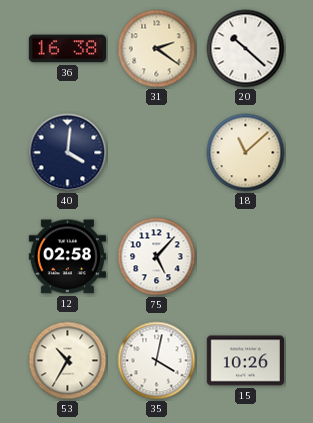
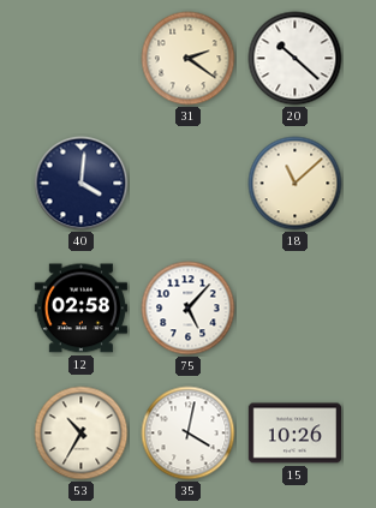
36: 16:38 -> none (67, 49)
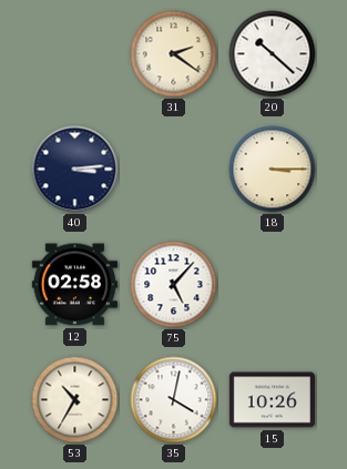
40: 4:01 -> 3:14 (75, 170)
18: 11:08 -> 3:15 (273, 170)
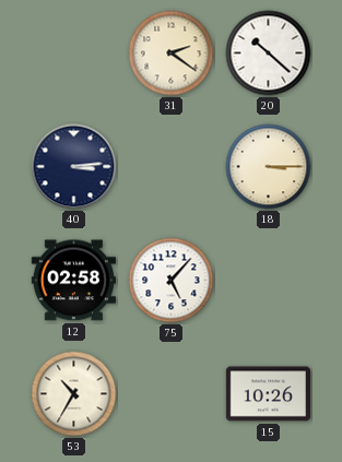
35: 4:02 -> none (174, 400)
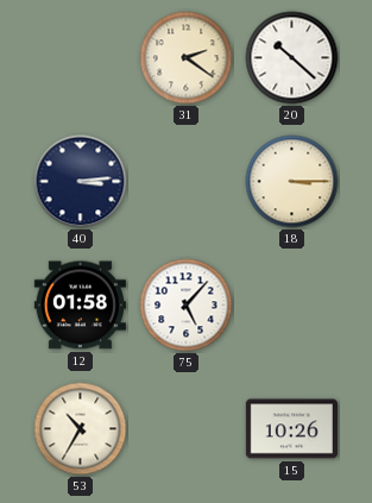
12: 02:58 -> 01:58 (80, 306)
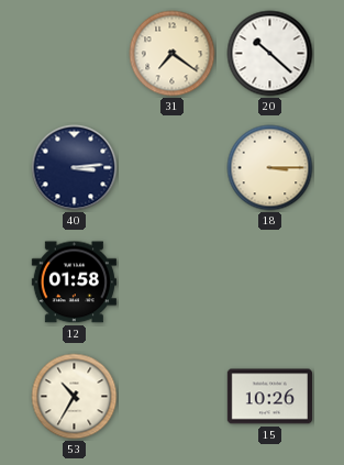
31: 2:21 -> 7:21 (173, 54)
75: 5:07 -> none (187, 306)
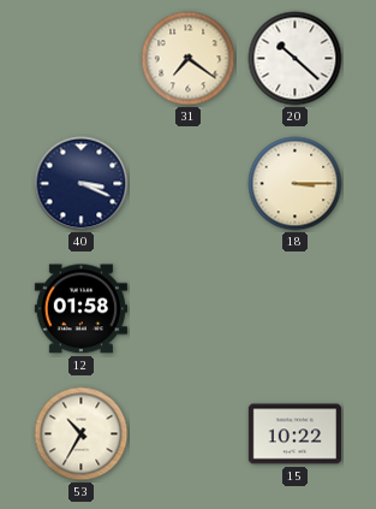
40: 3:14 -> 3:19 (82, 184)
15: 10:26 -> 10:22 (294, 434)
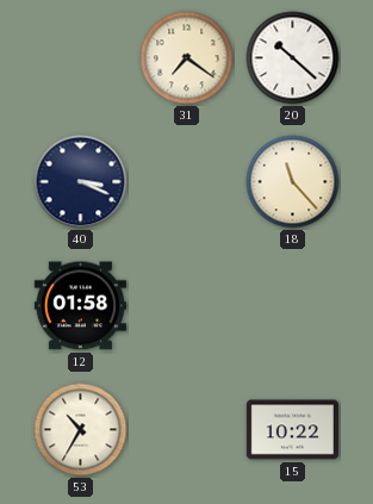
18: 3:15 -> 11:23 (293, 182)
